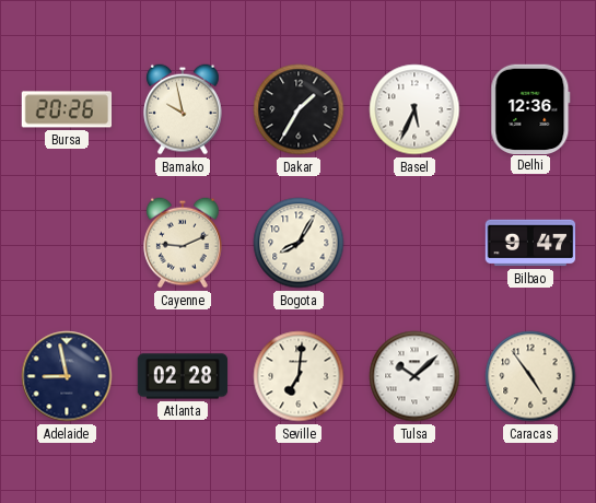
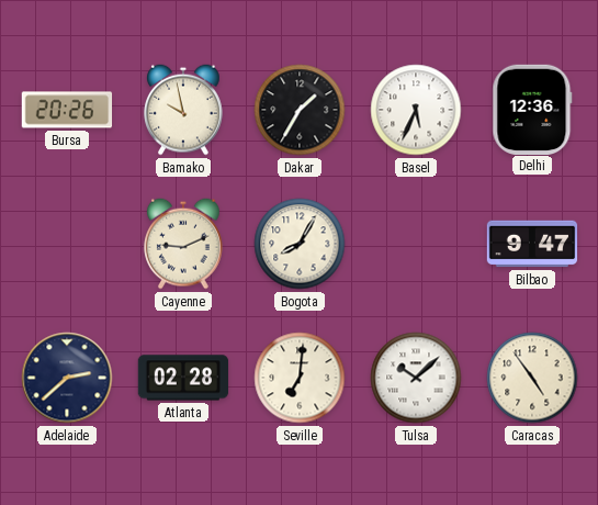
Adelaide: 8:58 -> 2:38 (67, 378)
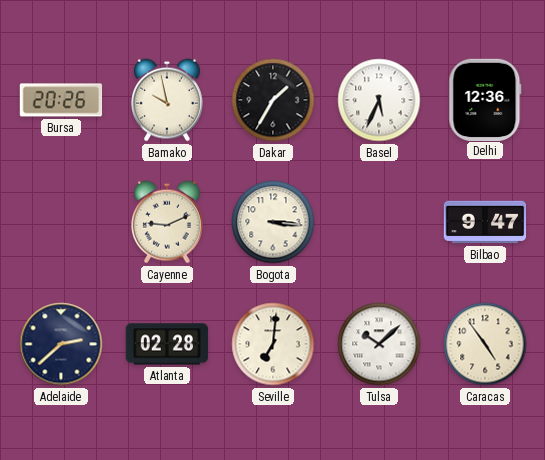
Bogota: 8:05 -> 3:16 (273, 222)
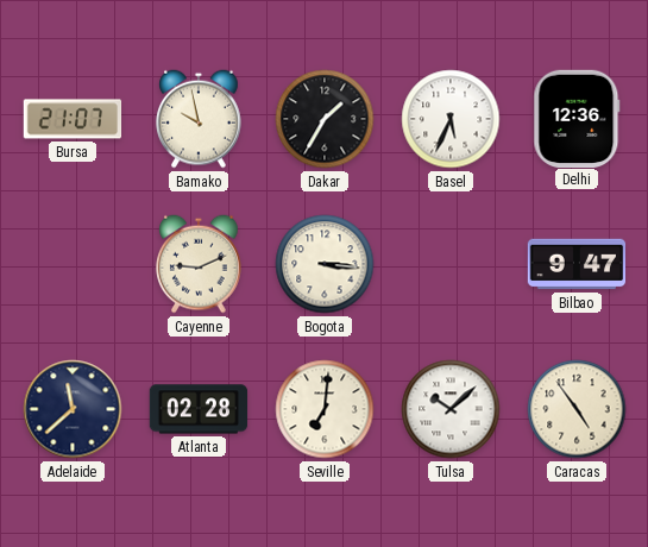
Bursa: 20:26 -> 21:07 (73, 119)
Adelaide: 2:38 -> 11:38 (73, 409)
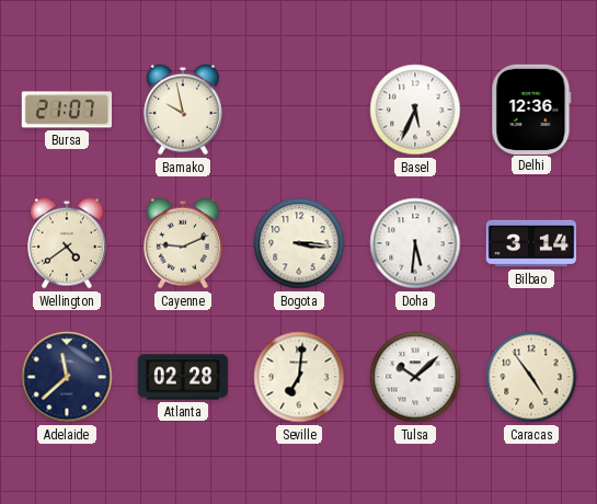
Dakar: 1:35 -> none (325, 119)
Wellington: none -> 4:39 (68, 243)
Doha: none -> 5:31 (415, 243)
Bilbao: 9:47 -> 3:14 (531, 243)
